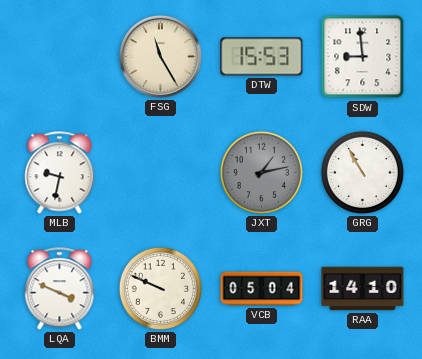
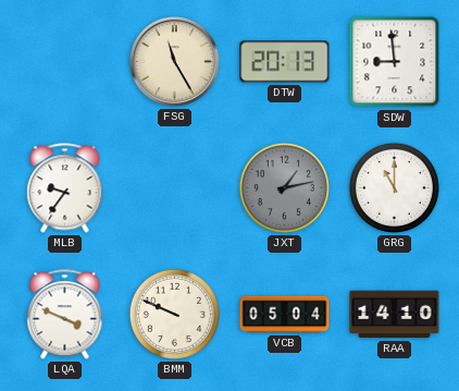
DTW: 15:53 -> 20:13 (285, 62)
MLB: 9:32 -> 9:36 (65, 188)
GRG: 10:55 -> 11:00 (394, 187)
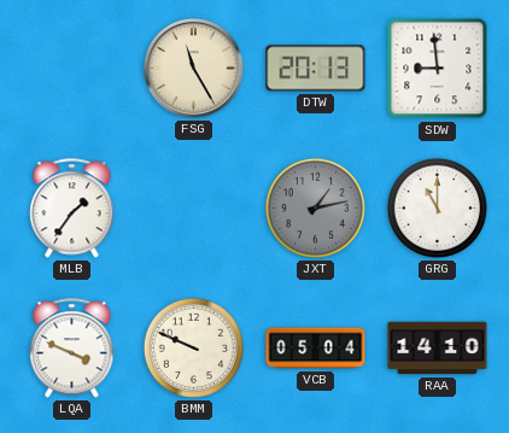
MLB: 9:36 -> 1:36 (72, 209)
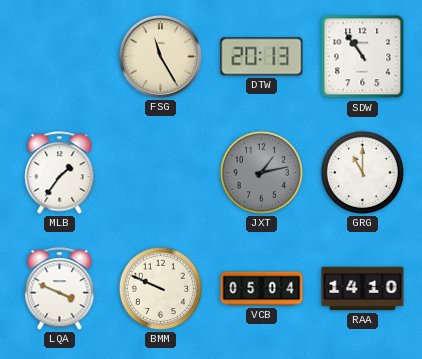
SDW: 8:59 -> 10:54 (363, 57)
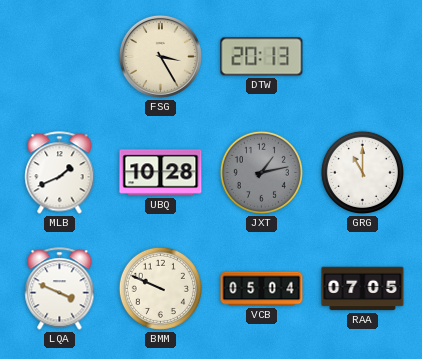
FSG: 11:25 -> 3:25 (160, 56)
SDW: 10:54 -> none (363, 57)
MLB: 1:36 -> 1:41 (60, 173)
UBQ: none -> 10:28 (161, 173)
RAA: 14:10 -> 07:05 (363, 289)
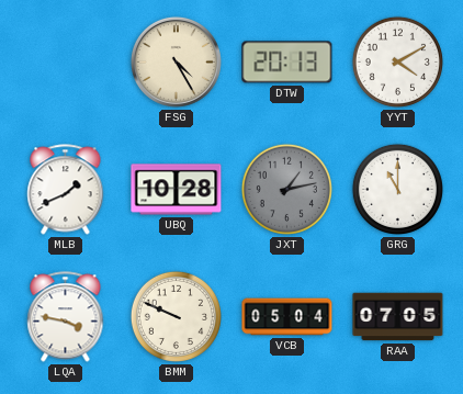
FSG: 3:25 -> 4:25 (176, 61)
YYT: none -> 4:10 (397, 61)
LQA: 3:49 -> 3:47 (66, 317)
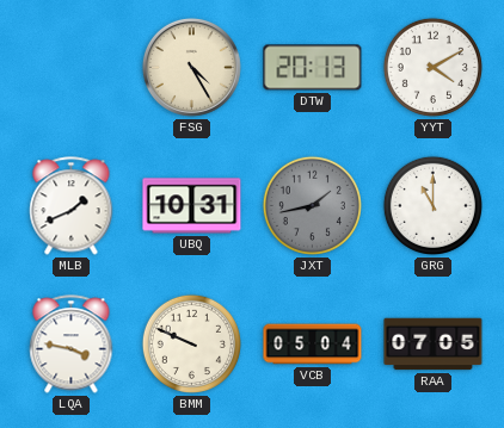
UBQ: 10:28 -> 10:31 (192, 206)
JXT: 1:13 -> 1:43 (312, 205)
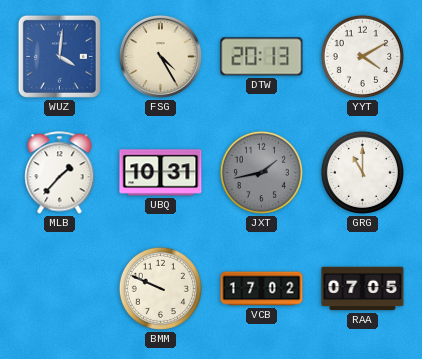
WUZ: none -> 4:01 (59, 56)
MLB: 1:41 -> 1:37 (60, 173)
LQA: 3:47 -> none (72, 345)
VCB: 05:04 -> 17:02 (262, 289)
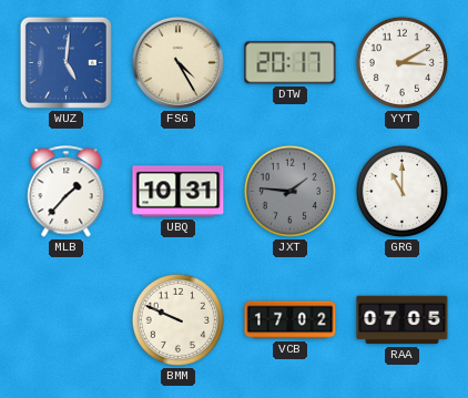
WUZ: 4:01 -> 5:01 (65, 62)
DTW: 20:13 -> 20:17 (291, 63)
YYT: 4:10 -> 3:10 (401, 62)
JXT: 1:43 -> 1:46 (289, 191)
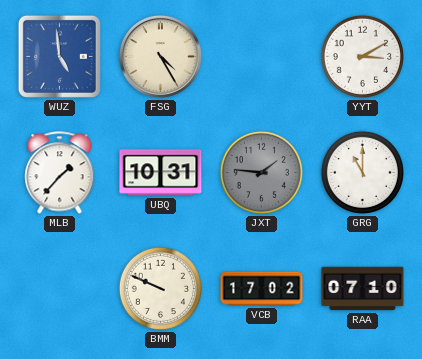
WUZ: 5:01 -> 4:59 (59, 56)
DTW: 20:17 -> none (291, 63)
RAA: 07:05 -> 07:10 (363, 289)
